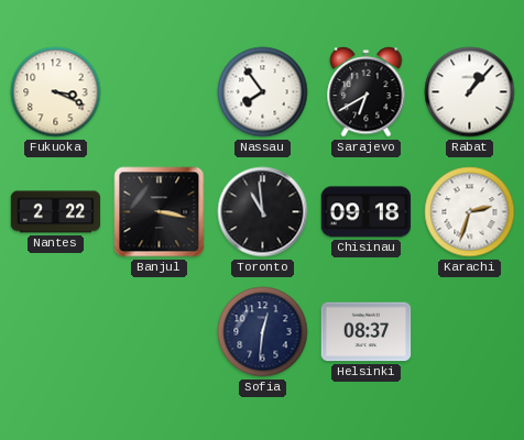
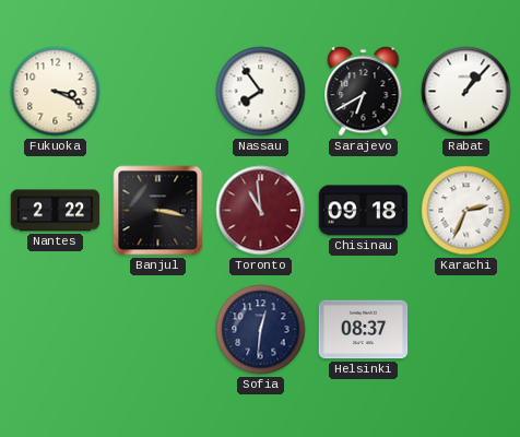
Toronto dial: black -> burgundy (261, 211)
Karachi: 2:33 -> 2:34 (466, 211)
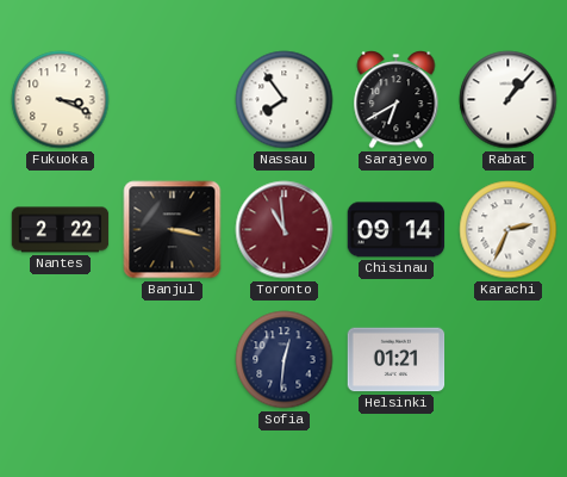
Chisinau: 09:18 -> 09:14 (397, 230)
Helsinki: 08:37 -> 01:21 (397, 360)
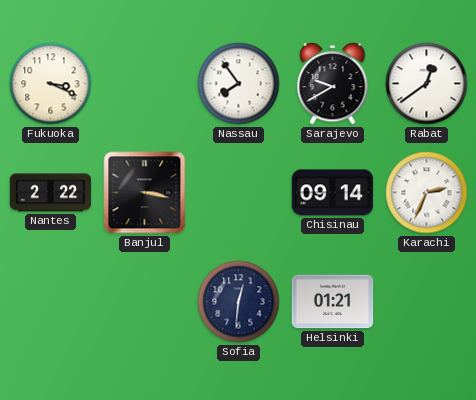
Sarajevo: 6:40 -> 9:40 (333, 84)
Rabat: 1:07 -> 12:39 (427, 84)
Toronto: 10:59 -> none (285, 230)
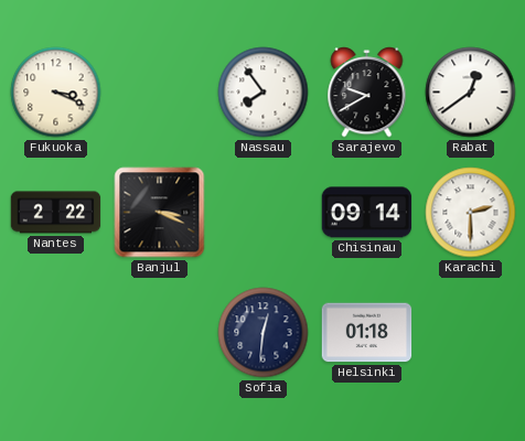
Banjul: 3:17 -> 3:19 (160, 213)
Karachi: 2:34 -> 2:30 (471, 213)
Helsinki: 01:21 -> 01:18 (367, 333)
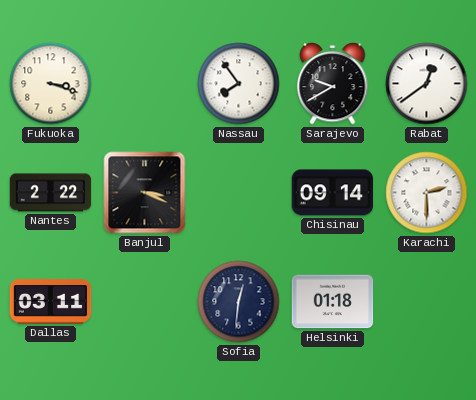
Fukuoka: 3:19 -> 3:18 (51, 84)
Dallas: none -> 03:11 (51, 302)
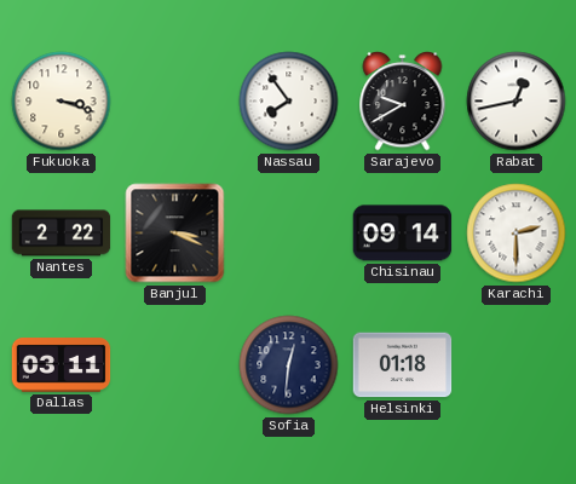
Rabat: 12:39 -> 12:43 (517, 102)
